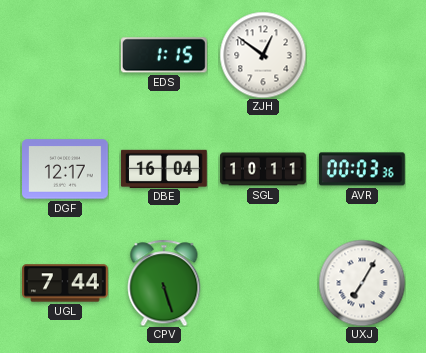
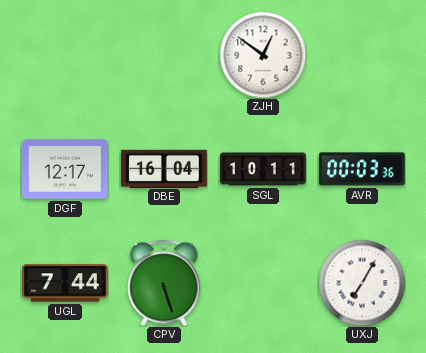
EDS: 1:15 -> none (164, 55)
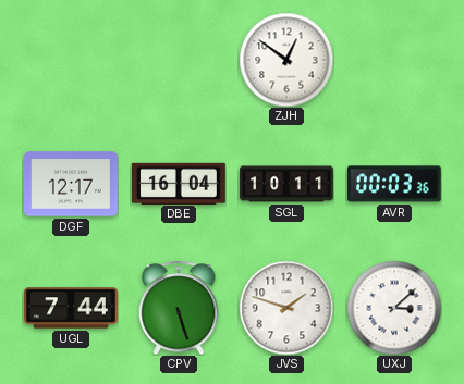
JVS: none -> 1:48 (286, 308)
UXJ: 7:05 -> 3:08 (394, 308)
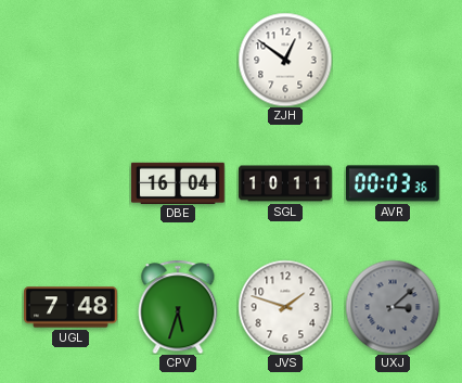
DGF: 12:17 -> none (72, 184)
UGL: 7:44 -> 7:48 (72, 307)
CPV: 5:27 -> 5:33 (178, 307)
UXJ dial: white -> grey (393, 307)
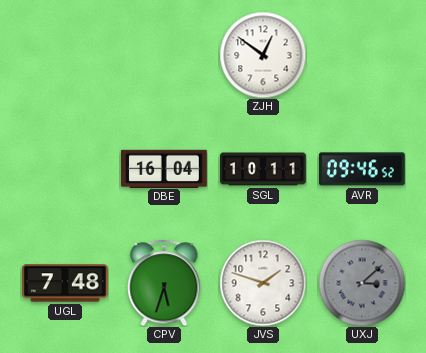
AVR: 00:03 -> 09:46 (362, 169)
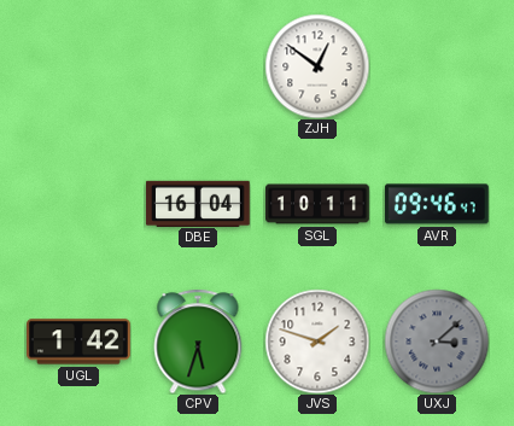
AVR: 09:46:52 -> 09:46:47 (437, 204)
UGL: 7:48 -> 1:42 (80, 342)
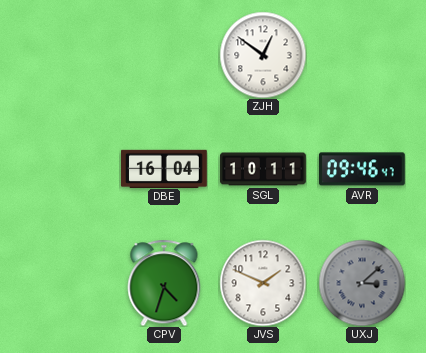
UGL: 1:42 -> none (80, 342)
CPV: 5:33 -> 4:33 (164, 283)
JVS: 1:48 -> 1:49 (263, 283)
